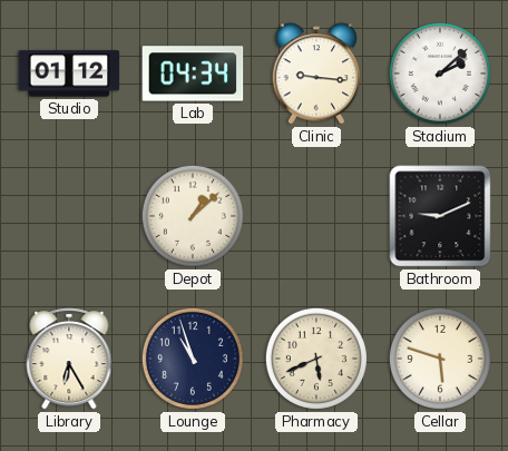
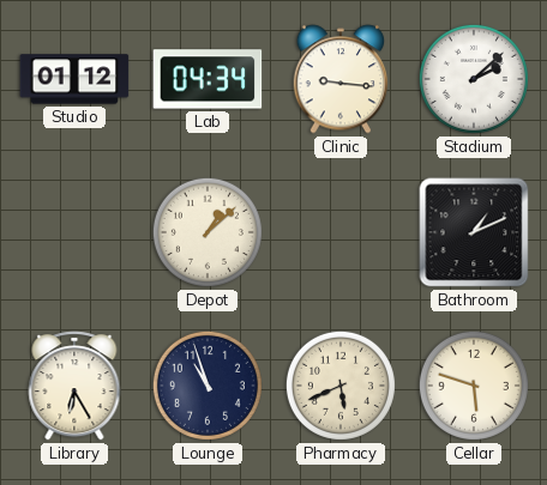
Bathroom: 9:11 -> 1:11 (474, 232)
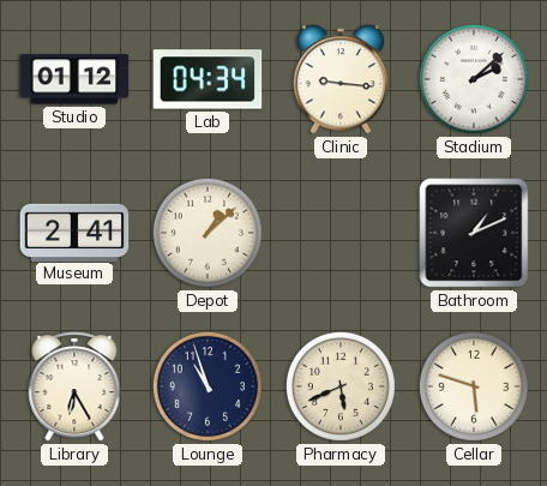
Museum: none -> 2:41 (74, 232)
